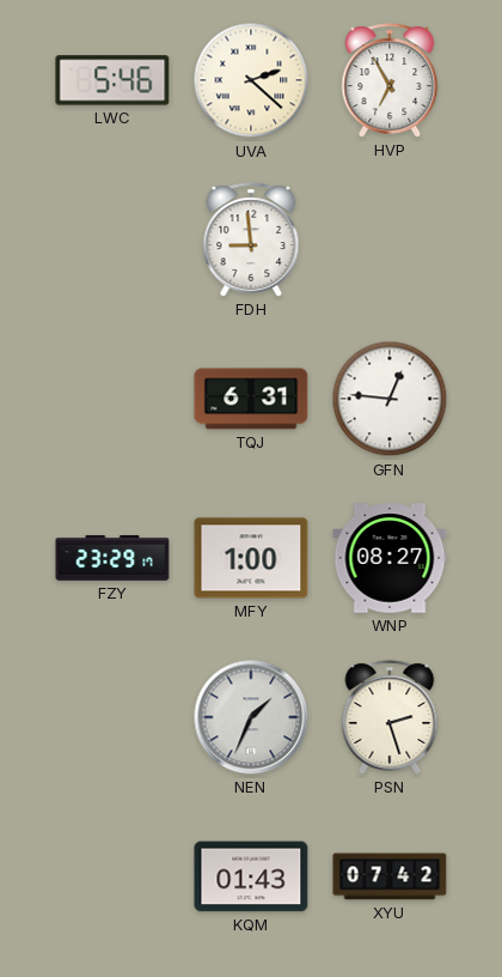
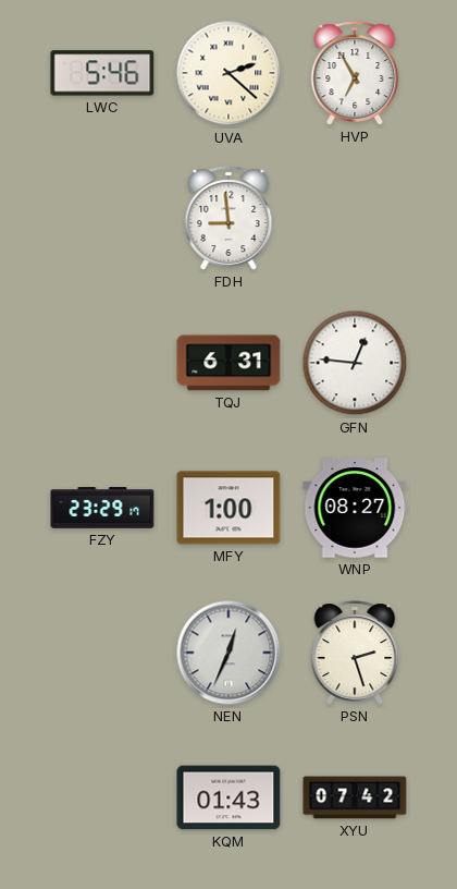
NEN: 1:34 -> 12:34 (228, 653)
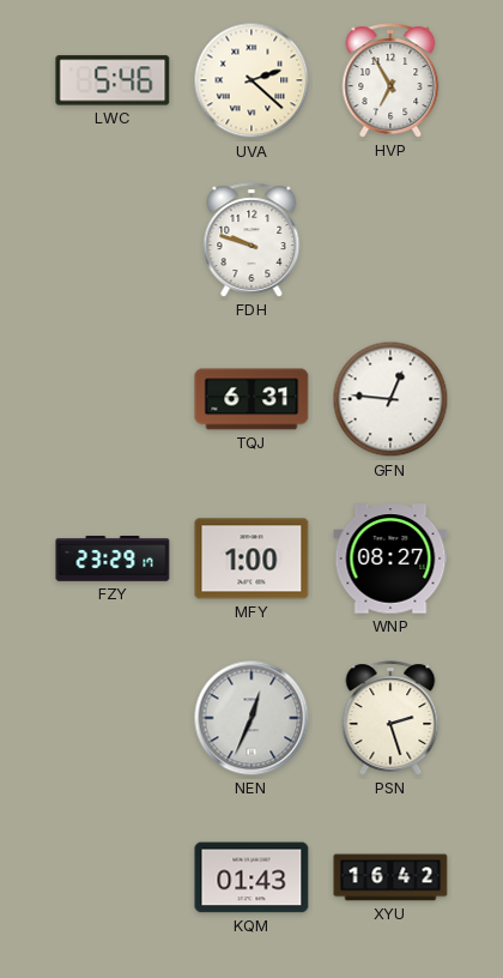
FDH: 8:59 -> 9:48 (251, 240)
XYU: 07:42 -> 16:42 (390, 877)
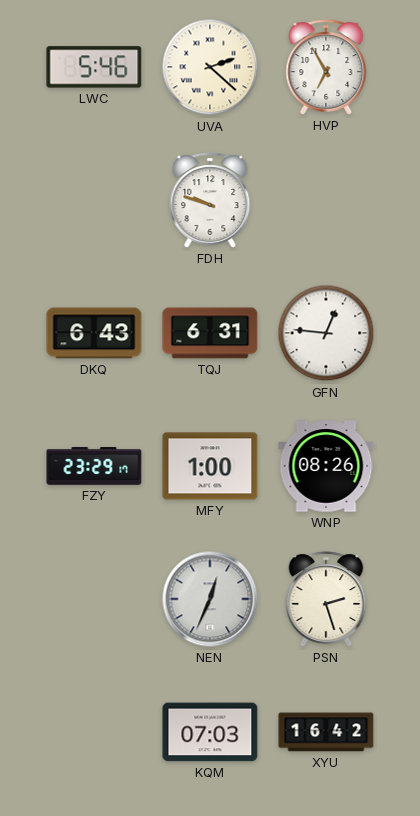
DKQ: none -> 6:43 (94, 333)
WNP: 08:27 -> 08:26 (326, 466)
KQM: 01:43 -> 07:03 (210, 732)
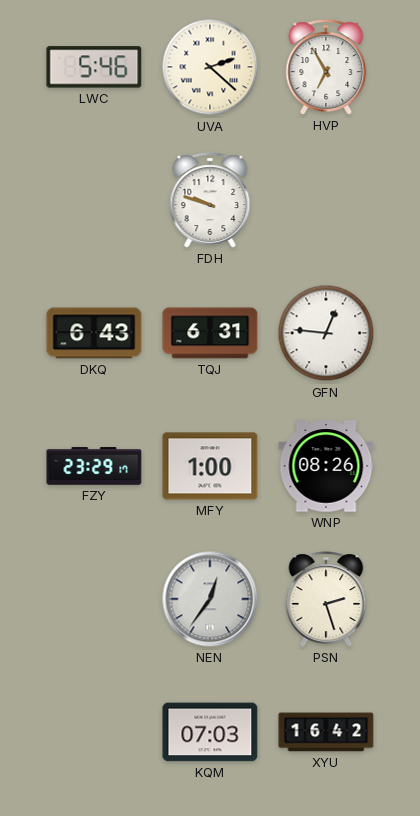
NEN: 12:34 -> 12:36 (210, 599)
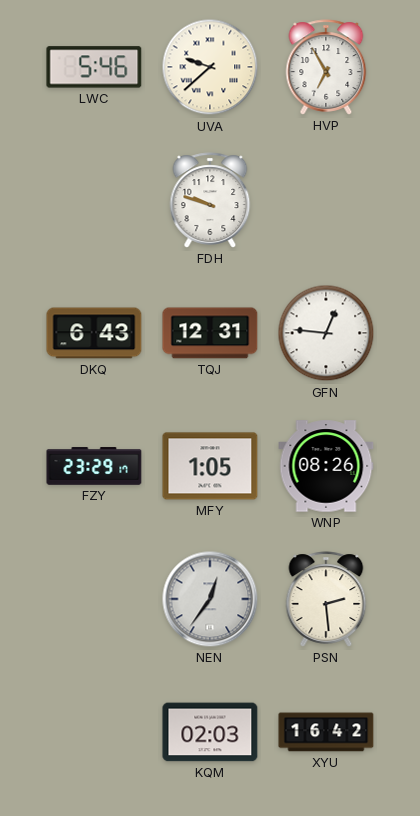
UVA: 2:22 -> 9:38 (210, 67)
TQJ: 6:31 -> 12:31 (210, 333)
MFY: 1:00 -> 1:05 (210, 466)
PSN: 2:27 -> 2:29 (326, 599)
KQM: 07:03 -> 02:03 (210, 732)
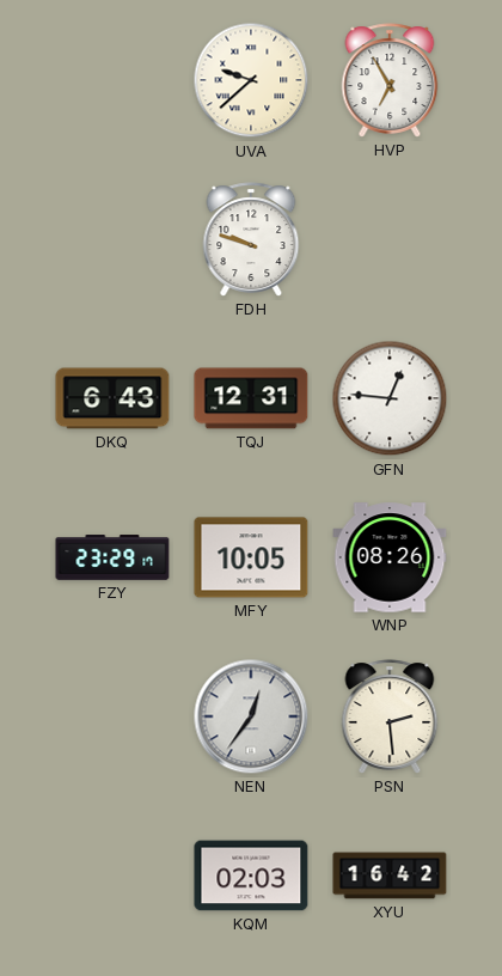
LWC: 5:46 -> none (94, 67)
MFY: 1:05 -> 10:05 (251, 557)
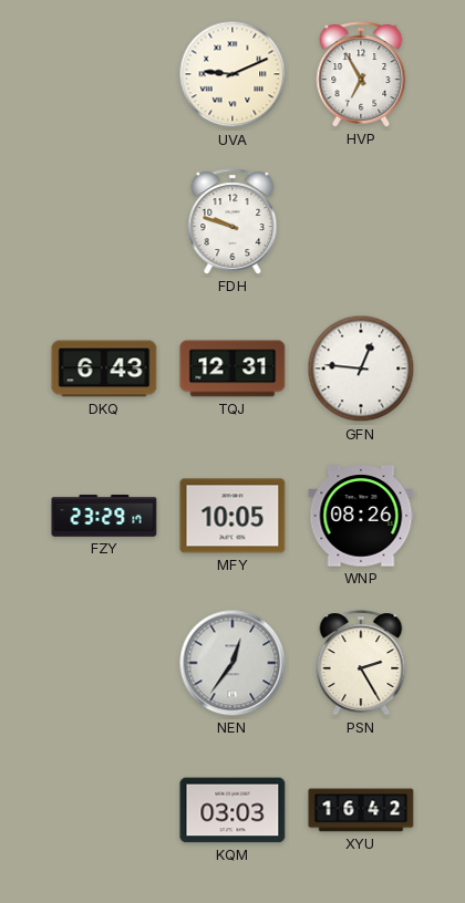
UVA: 9:38 -> 9:11 (232, 74)
PSN: 2:29 -> 2:25 (361, 663)
KQM: 02:03 -> 03:03 (232, 810)
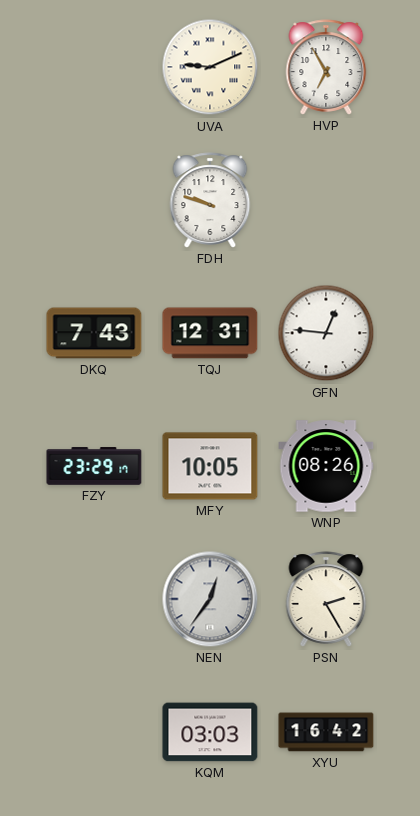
DKQ: 6:43 -> 7:43 (94, 333)
